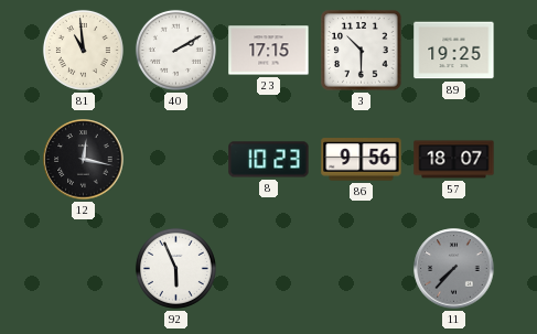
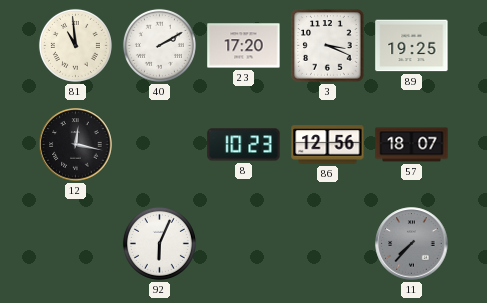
23: 17:15 -> 17:20 (244, 46)
3: 10:30 -> 3:19 (328, 46)
86: 9:56 -> 12:56 (328, 145)
92: 5:56 -> 6:04 (159, 243)
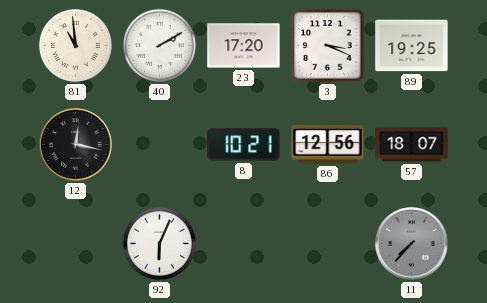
8: 10:23 -> 10:21 (244, 145)
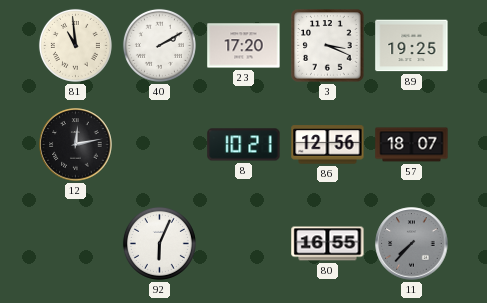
12: 12:17 -> 12:13 (76, 145)
80: none -> 16:55 (328, 244)
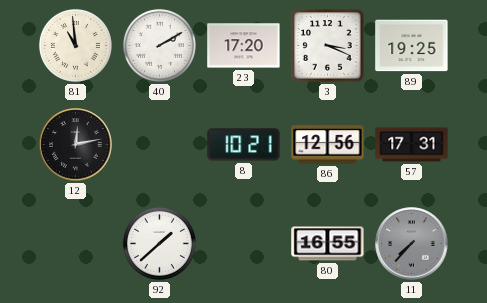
57: 18:07 -> 17:31 (412, 145)
92: 6:04 -> 1:38 (159, 243)
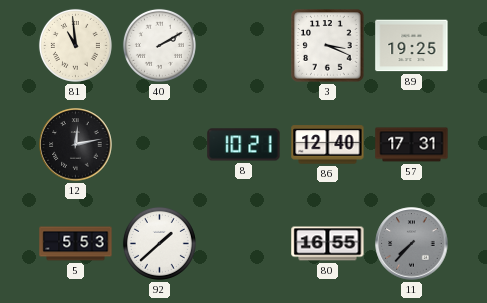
23: 17:20 -> none (244, 46)
86: 12:56 -> 12:40 (328, 145)
5: none -> 5:53 (76, 244)
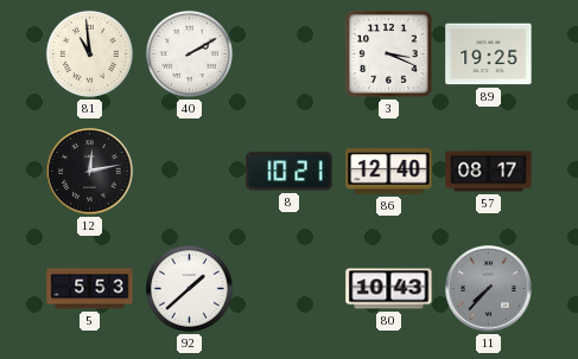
57: 17:31 -> 08:17 (489, 172)
80: 16:55 -> 10:43 (389, 289)
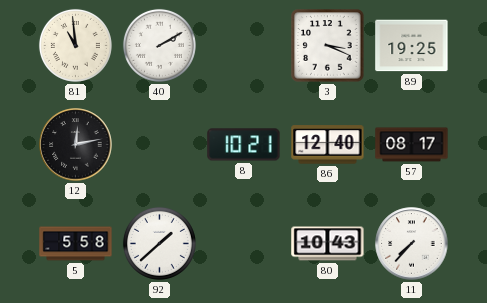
5: 5:53 -> 5:58 (76, 244)
11 dial: grey -> white (412, 244)
